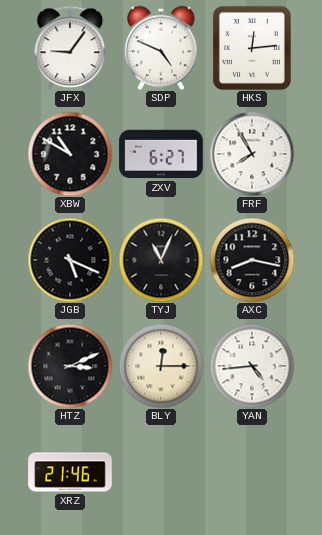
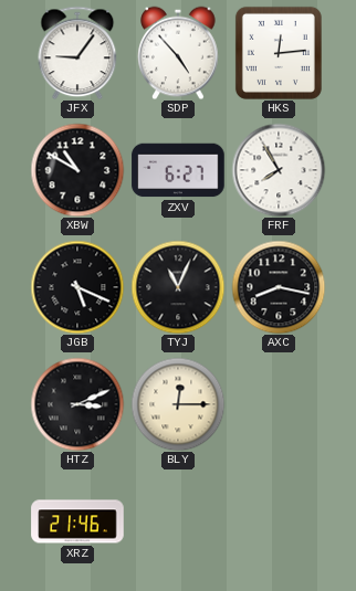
SDP: 4:49 -> 4:53 (178, 53)
YAN: 4:44 -> none (252, 366)
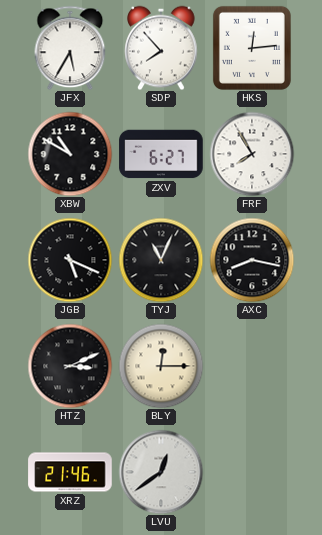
JFX: 9:06 -> 5:35 (70, 48)
SDP: 4:53 -> 7:53 (161, 48)
LVU: none -> 12:39 (161, 472)
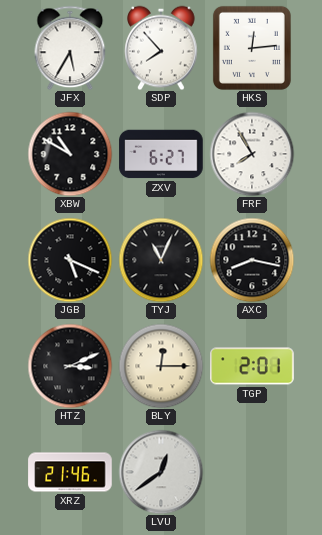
TGP: none -> 2:01 (252, 366)
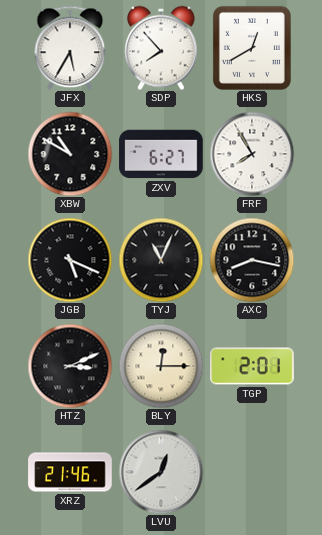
HKS: 12:14 -> 12:40 (252, 48)
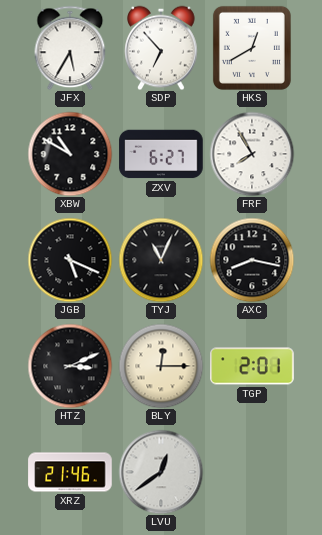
SDP: 7:53 -> 6:53 (161, 48)
